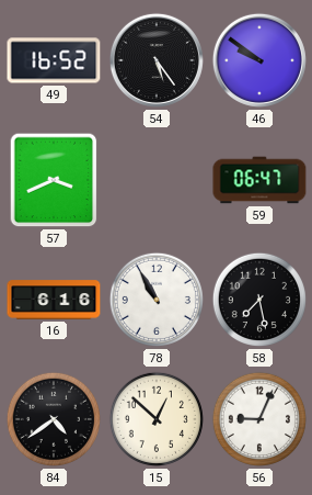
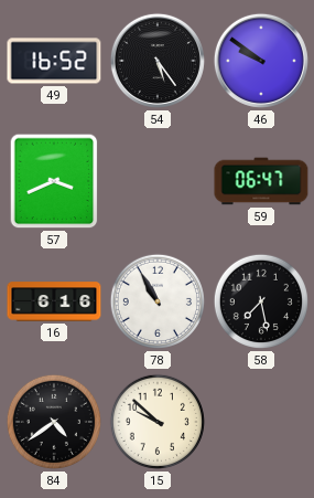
15: 12:52 -> 9:52 (158, 422)
56: 9:04 -> none (259, 419)
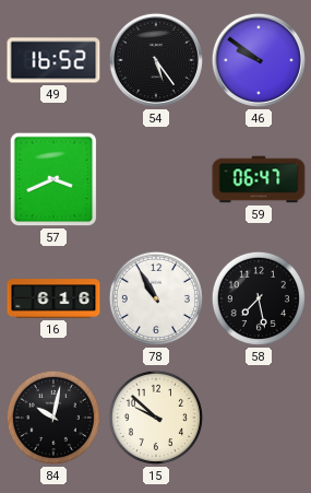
84: 4:39 -> 10:02 (53, 418)
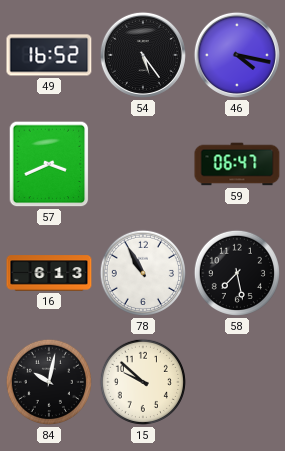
46: 9:51 -> 4:17 (237, 55)
16: 6:16 -> 6:13 (49, 273)
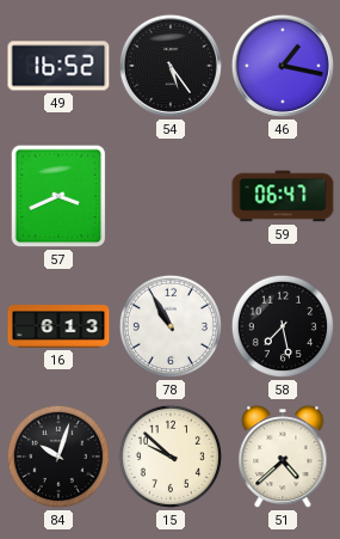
46: 4:17 -> 1:17 (283, 66)
84: 10:02 -> 10:03 (58, 457)
51: none -> 4:38 (283, 457)
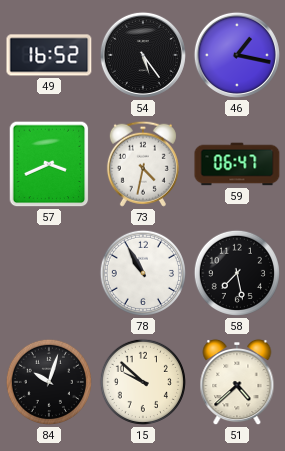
73: none -> 4:32 (143, 164)
16: 6:13 -> none (58, 326)
